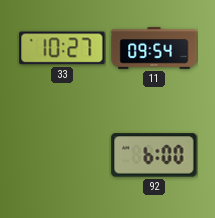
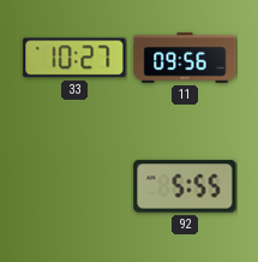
11: 09:54 -> 09:56 (185, 58)
92: 6:00 -> 5:55 (185, 186)
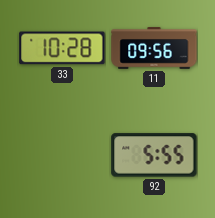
33: 10:27 -> 10:28 (62, 48)
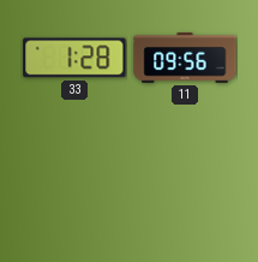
33: 10:28 -> 1:28 (74, 58)
92: 5:55 -> none (154, 155)
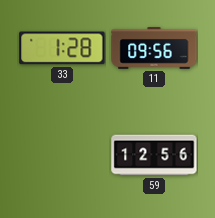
59: none -> 12:56 (154, 155)
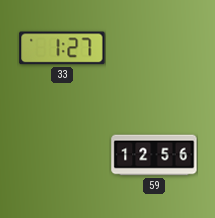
33: 1:28 -> 1:27 (62, 48)
11: 09:56 -> none (154, 48)
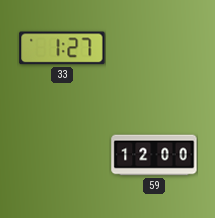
59: 12:56 -> 12:00 (154, 155)
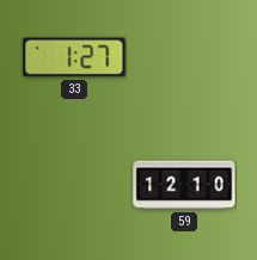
59: 12:00 -> 12:10 (184, 185)
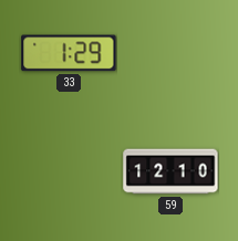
33: 1:27 -> 1:29 (69, 53)
